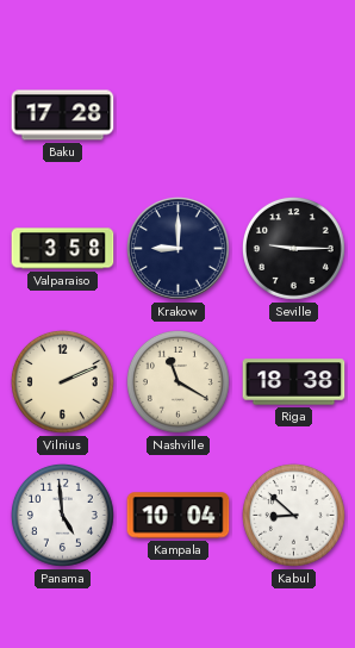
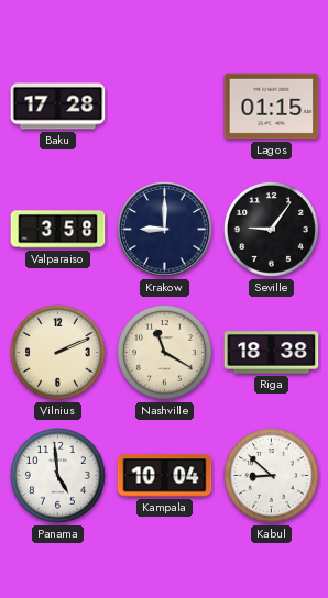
Lagos: none -> 01:15 (272, 107)
Seville: 9:15 -> 9:06 (271, 229)
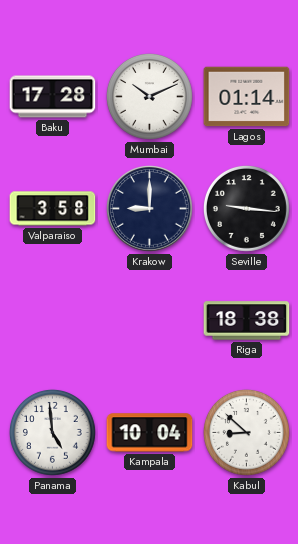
Mumbai: none -> 10:11 (149, 96)
Lagos: 01:15 -> 01:14 (247, 97)
Seville: 9:06 -> 9:16 (246, 208)
Vilnius: 2:11 -> none (57, 352)
Nashville: 11:20 -> none (164, 352)
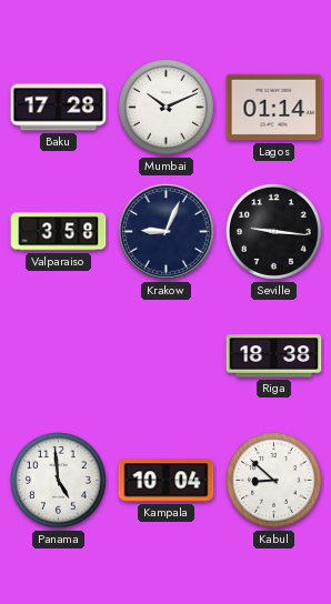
Krakow: 9:00 -> 9:04 (167, 232)
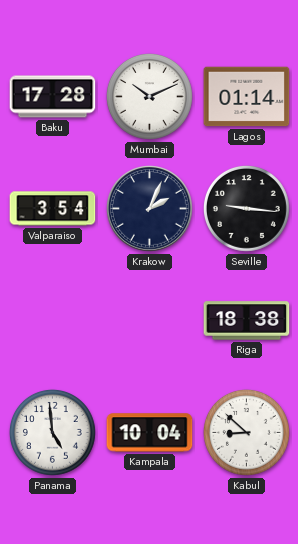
Valparaiso: 3:58 -> 3:54 (53, 209)
Krakow: 9:04 -> 2:04 (150, 209)
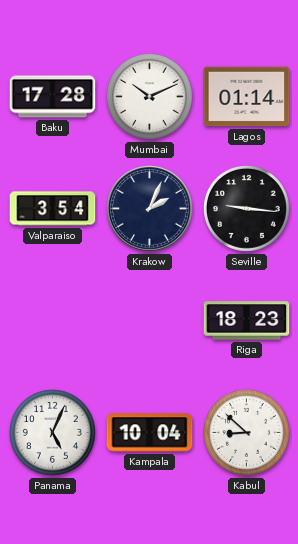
Riga: 18:38 -> 18:23 (247, 321)
Panama: 4:59 -> 5:04 (52, 432)
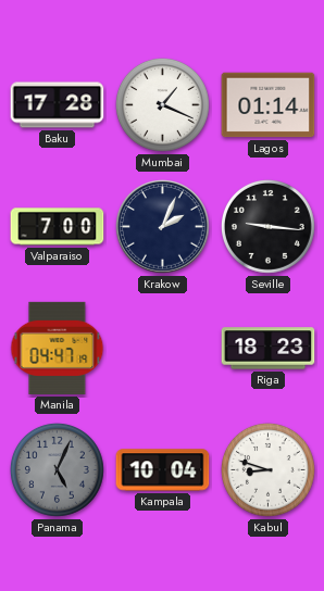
Mumbai: 10:11 -> 1:19 (162, 104)
Valparaiso: 3:54 -> 7:00 (58, 227)
Manila: none -> 04:47 (58, 348)
Panama dial: white -> grey (57, 469)
Kabul: 8:52 -> 8:48 (267, 469)
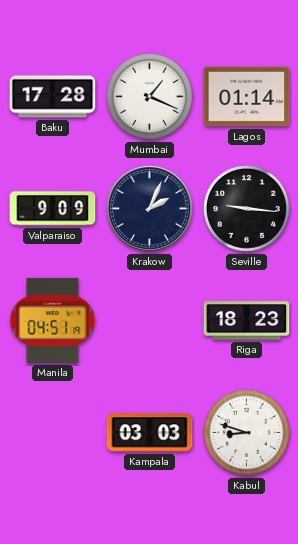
Valparaiso: 7:00 -> 9:09 (53, 209)
Manila: 04:47 -> 04:51 (53, 320)
Panama: 5:04 -> none (57, 469)
Kampala: 10:04 -> 03:03 (150, 433)
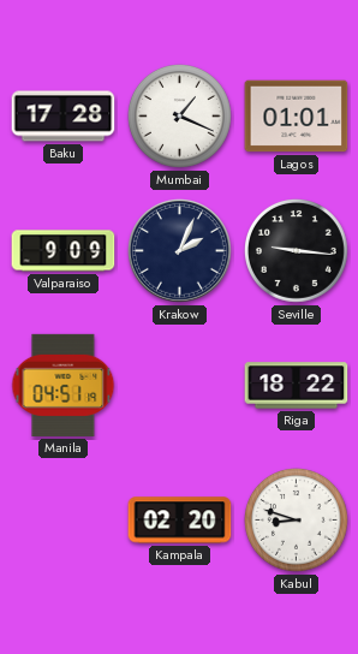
Lagos: 01:14 -> 01:01 (297, 117)
Riga: 18:23 -> 18:22 (297, 386)
Kampala: 03:03 -> 02:20 (180, 521)
